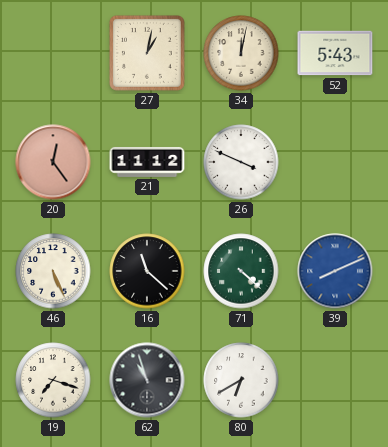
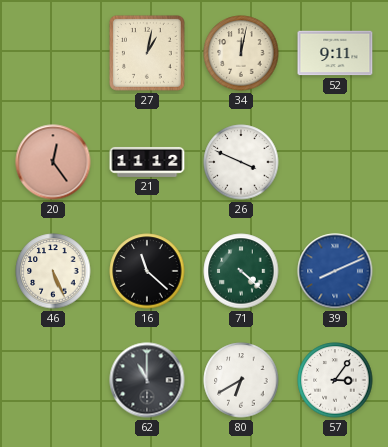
52: 5:43 -> 9:11 (335, 53)
19: 7:18 -> none (53, 380)
62: 10:57 -> 11:00 (147, 380)
57: none -> 3:06 (335, 380)
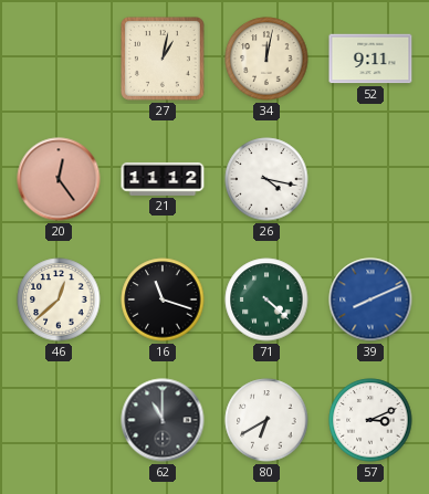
26: 3:49 -> 4:17 (266, 179)
46: 5:26 -> 12:38 (59, 299)
16: 11:22 -> 11:18 (163, 299)
57: 3:06 -> 3:11 (370, 420)
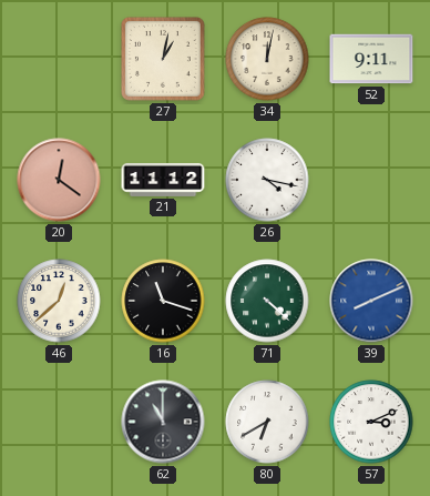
20: 12:24 -> 12:21 (59, 180)
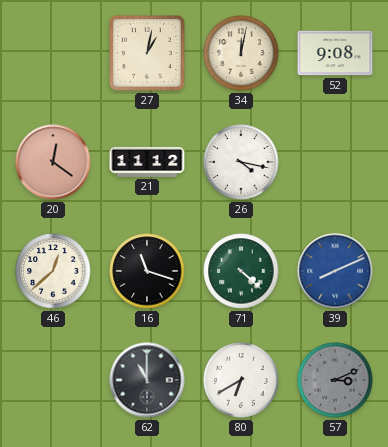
52: 9:11 -> 9:08 (335, 53)
57 dial: white -> grey (335, 380)
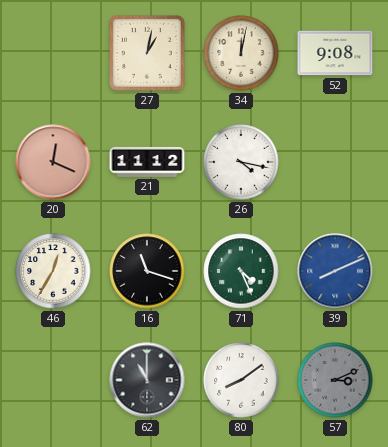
20: 12:21 -> 12:19 (53, 162)
46: 12:38 -> 12:35 (53, 271)
71: 4:22 -> 4:26 (241, 271)
80: 6:40 -> 8:09 (241, 380)
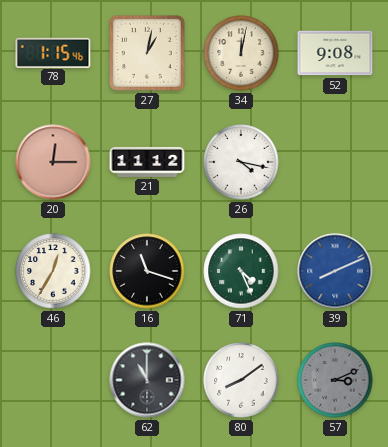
78: none -> 1:15 (53, 52)
20: 12:19 -> 12:15 (53, 162)
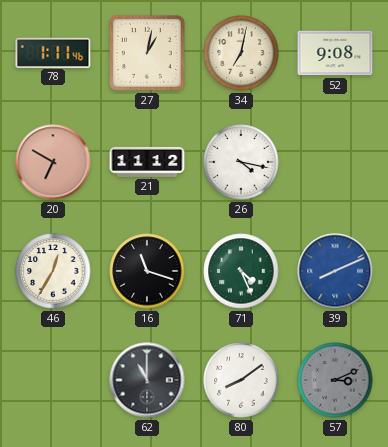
78: 1:15 -> 1:11 (53, 52)
34: 12:02 -> 7:02 (241, 53)
20: 12:15 -> 6:50 (53, 162)
